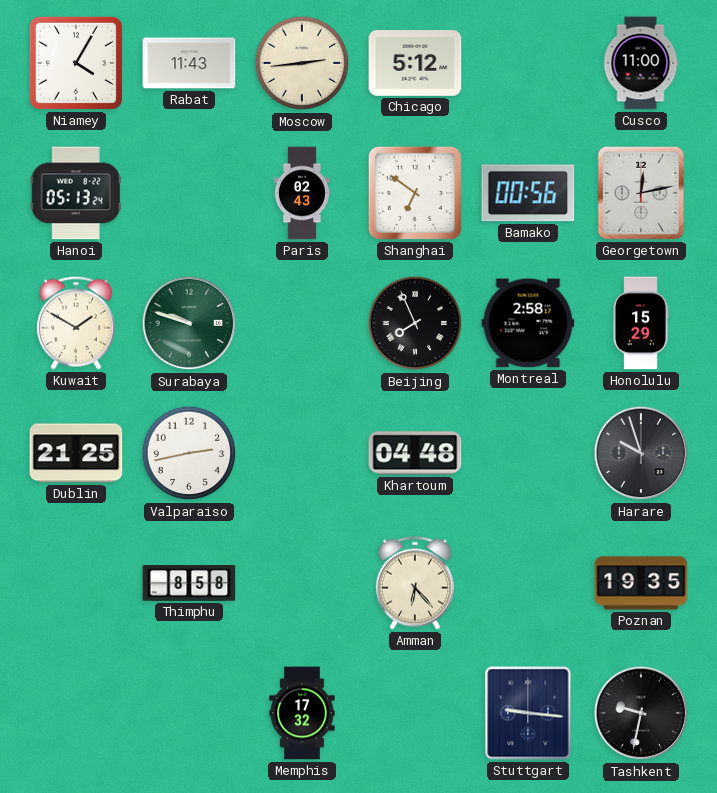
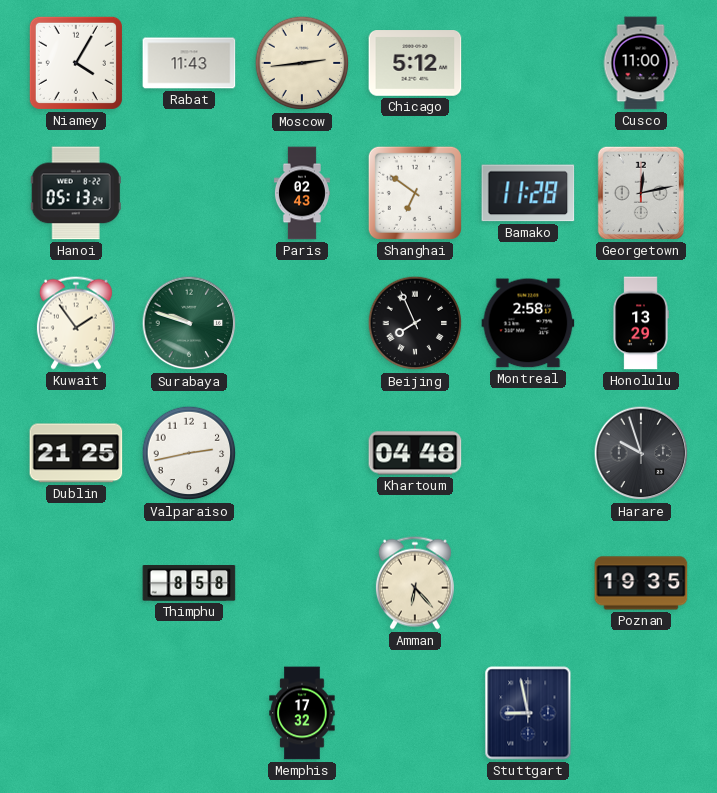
Bamako: 00:56 -> 11:28 (528, 193)
Kuwait: 1:50 -> 1:54 (76, 323)
Honolulu: 15:29 -> 13:29 (641, 323)
Stuttgart: 9:16 -> 8:58 (528, 713)
Tashkent: 9:32 -> none (641, 713)
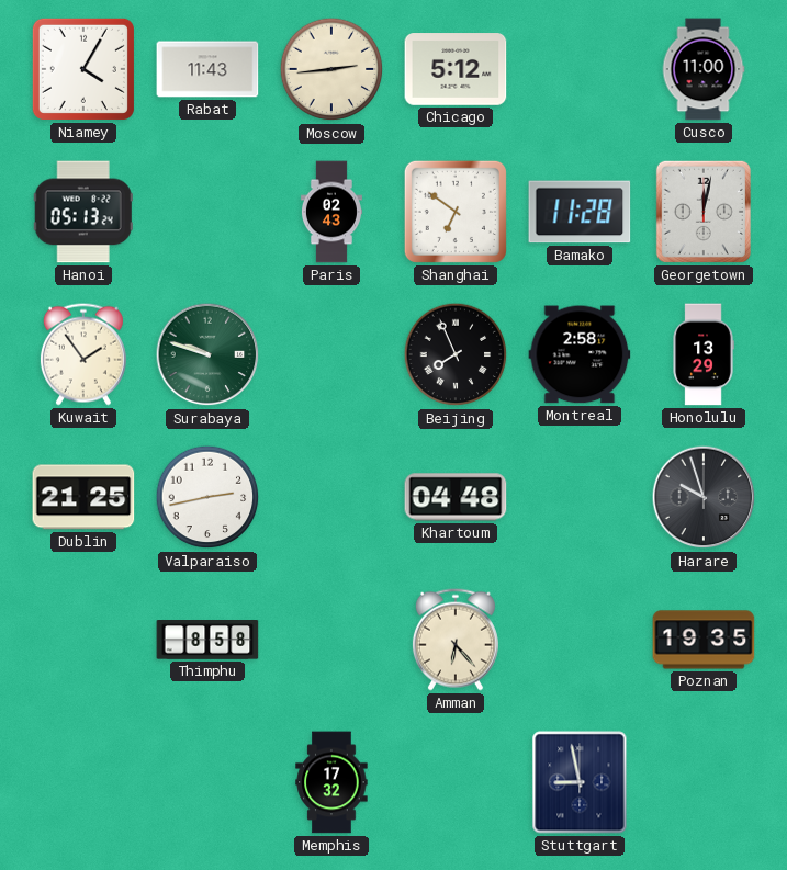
Georgetown: 12:13 -> 12:02 (704, 212)
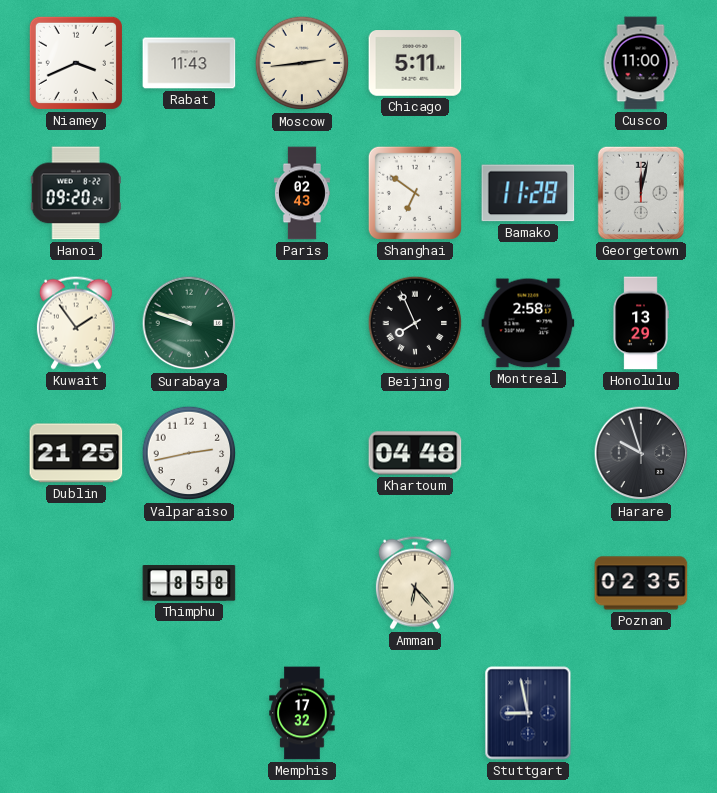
Niamey: 4:05 -> 3:41 (76, 63)
Chicago: 5:12 -> 5:11 (415, 63)
Hanoi: 05:13 -> 09:20 (76, 193)
Poznan: 19:35 -> 02:35 (641, 583)
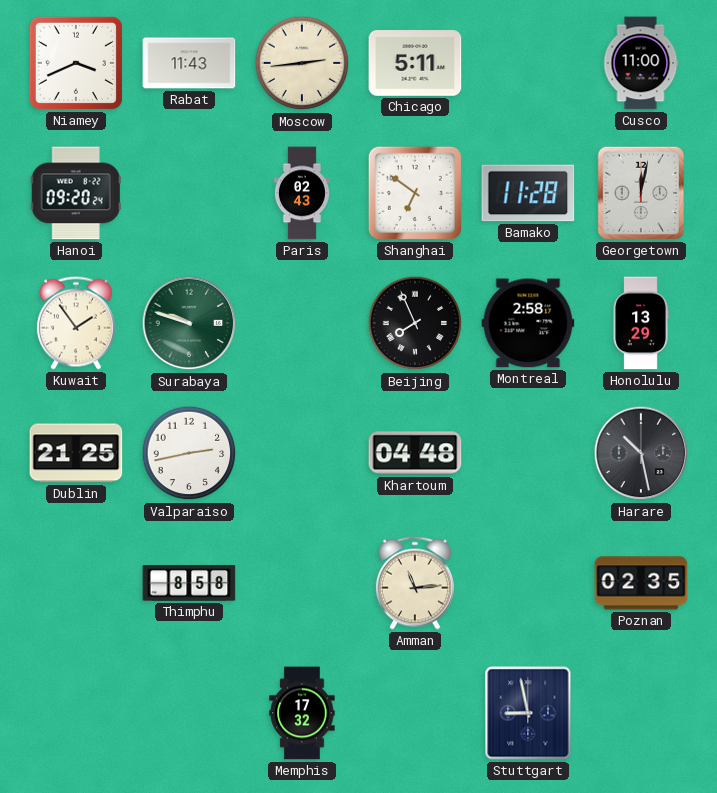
Harare: 9:57 -> 10:28 (641, 453)
Amman: 6:23 -> 11:14 (415, 583)
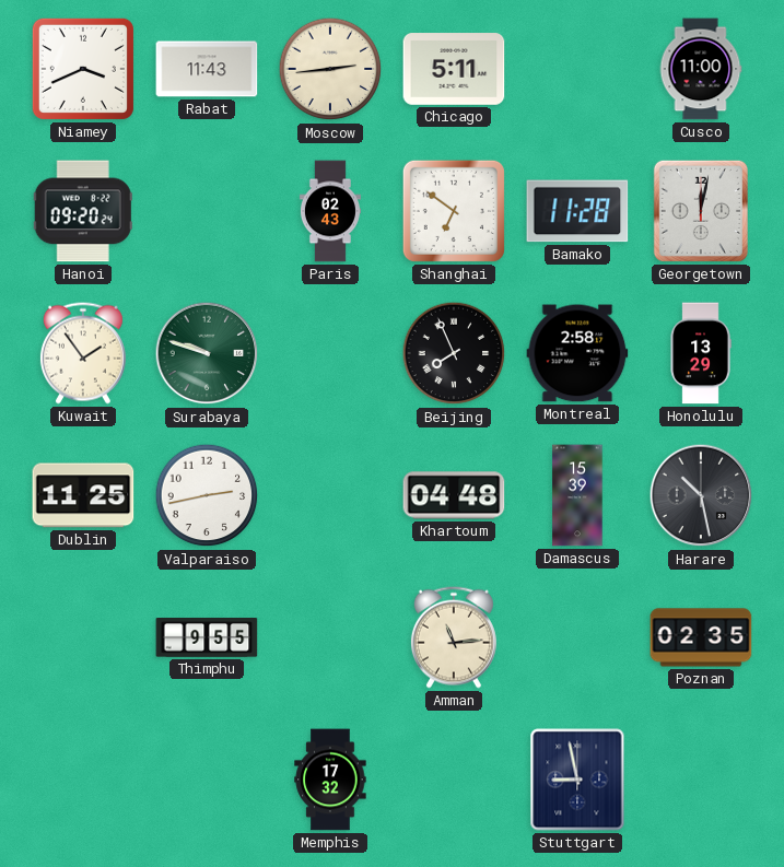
Dublin: 21:25 -> 11:25 (83, 495)
Damascus: none -> 15:39 (577, 495)
Thimphu: 8:58 -> 9:55 (207, 638)
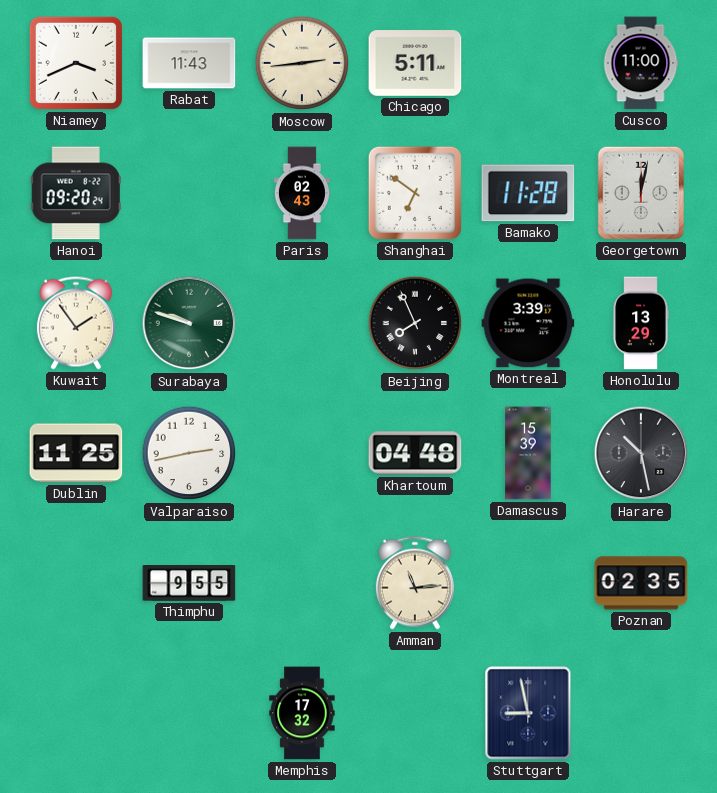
Montreal: 2:58 -> 3:39 (528, 323)
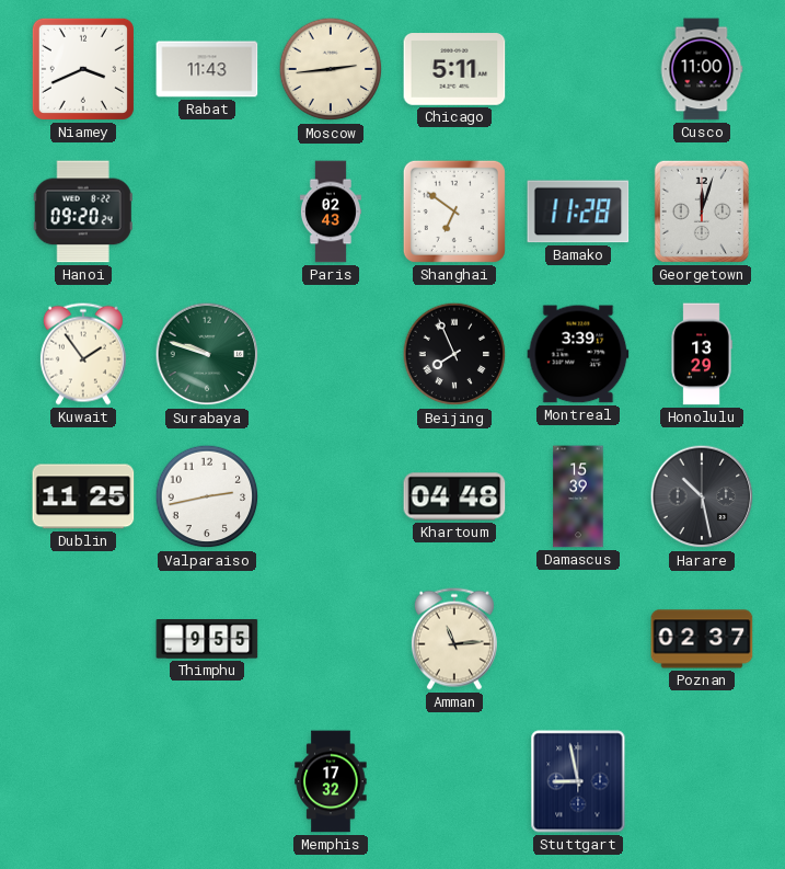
Georgetown: 12:02 -> 12:03 (702, 211)
Poznan: 02:35 -> 02:37 (702, 639)
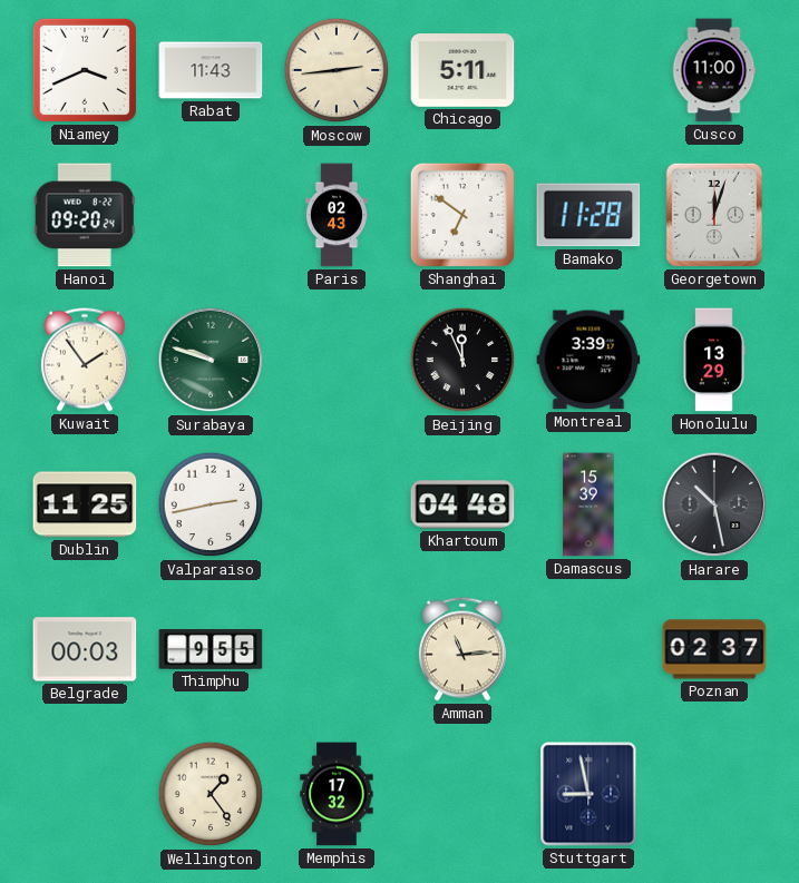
Beijing: 7:56 -> 11:56 (462, 360)
Belgrade: none -> 00:03 (85, 649)
Wellington: none -> 1:24 (211, 794)
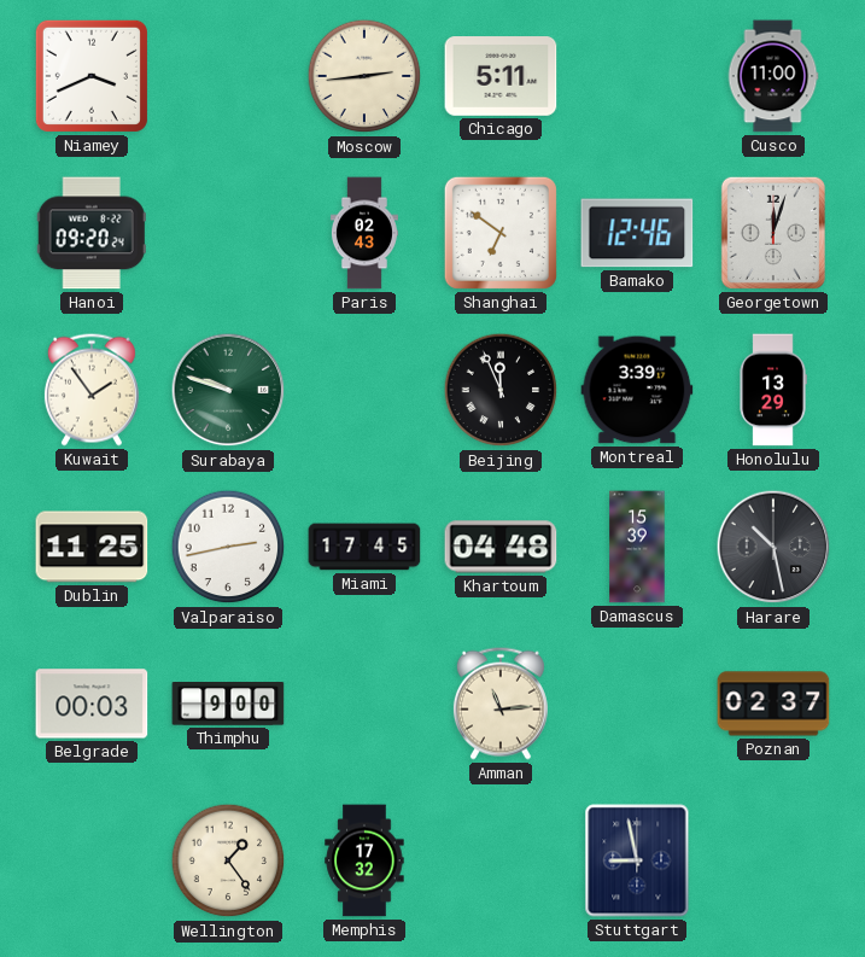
Rabat: 11:43 -> none (211, 70)
Bamako: 11:28 -> 12:46 (637, 233)
Miami: none -> 17:45 (364, 547)
Thimphu: 9:55 -> 9:00 (228, 705)
